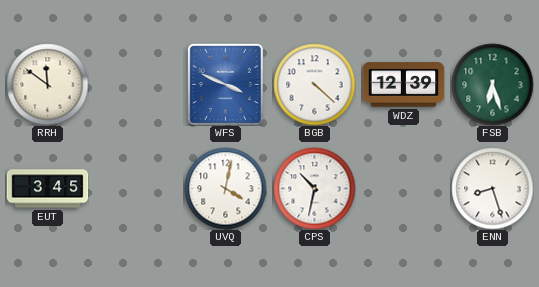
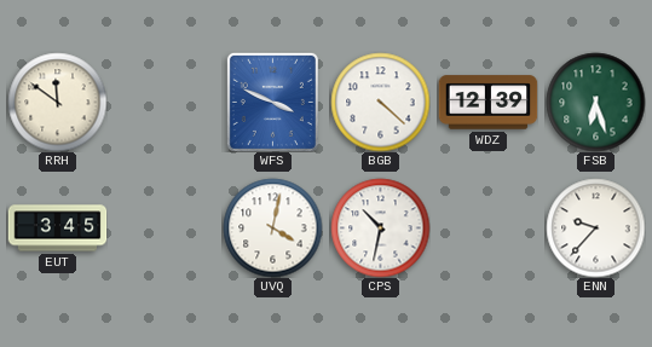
ENN: 8:27 -> 9:37 (595, 227)
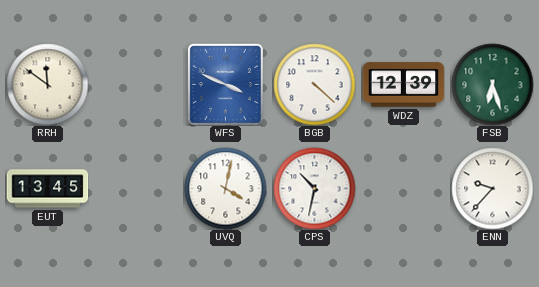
EUT: 3:45 -> 13:45 (47, 189)
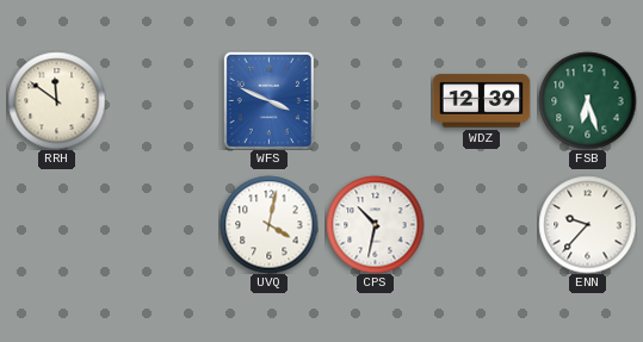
BGB: 4:22 -> none (314, 84)
EUT: 13:45 -> none (47, 189)
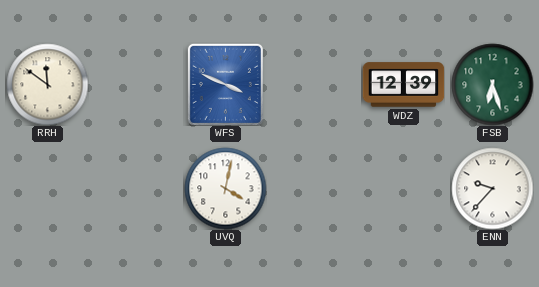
CPS: 10:32 -> none (375, 224)
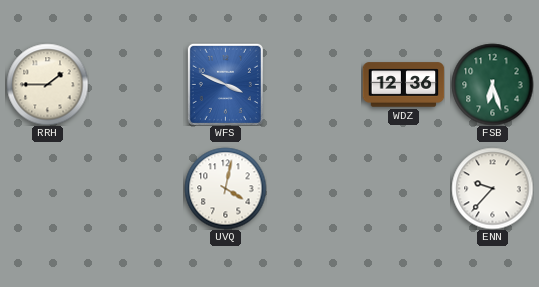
RRH: 11:51 -> 1:45 (47, 84)
WDZ: 12:39 -> 12:36 (403, 85)
